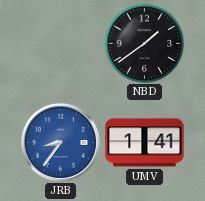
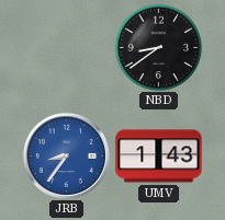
NBD: 1:39 -> 8:39 (158, 47)
UMV: 1:41 -> 1:43 (159, 157)
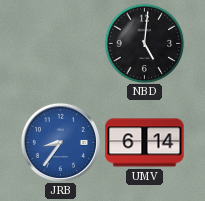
NBD: 8:39 -> 5:01 (144, 43)
UMV: 1:43 -> 6:14 (145, 143)
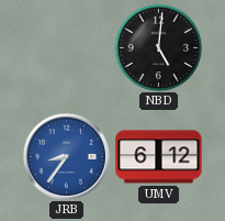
UMV: 6:14 -> 6:12 (159, 157)
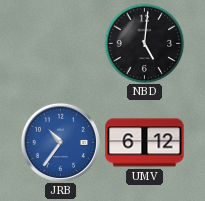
JRB: 8:36 -> 10:36 (60, 142)
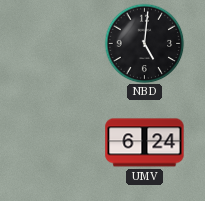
JRB: 10:36 -> none (60, 142)
UMV: 6:12 -> 6:24 (145, 143)
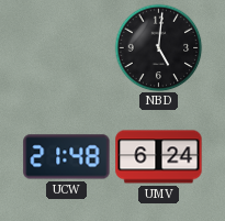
UCW: none -> 21:48 (67, 157)
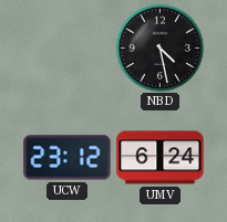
NBD: 5:01 -> 4:28 (159, 47)
UCW: 21:48 -> 23:12 (68, 158)
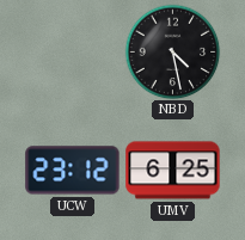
UMV: 6:24 -> 6:25 (173, 171)
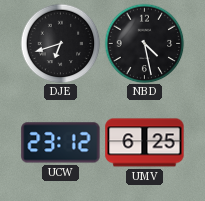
DJE: none -> 6:42 (60, 43)
